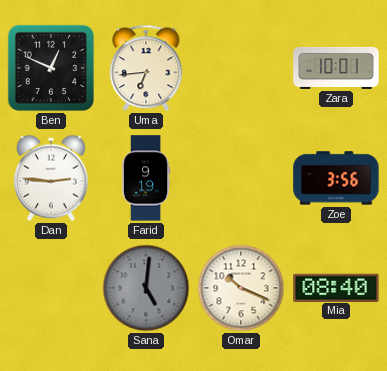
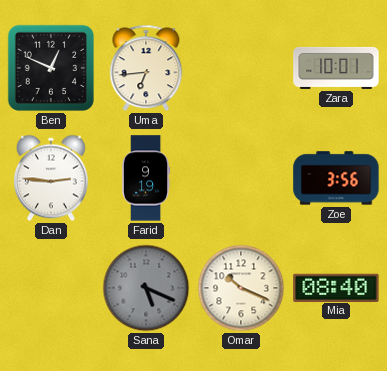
Sana: 5:01 -> 5:19 (146, 288)
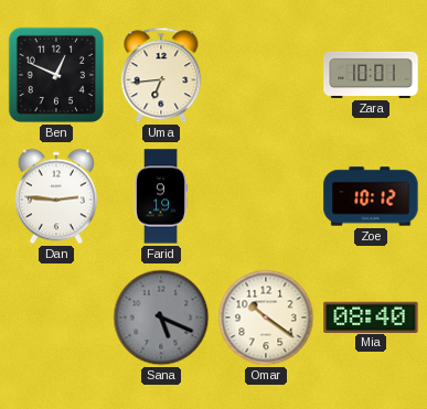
Zoe: 3:56 -> 10:12 (371, 196)
Omar: 10:19 -> 10:21 (266, 317)
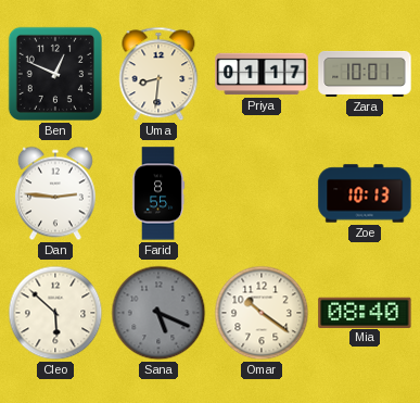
Uma: 6:44 -> 8:31 (158, 74)
Priya: none -> 01:17 (262, 74)
Farid: 9:19 -> 8:55 (158, 193)
Zoe: 10:12 -> 10:13 (365, 193)
Cleo: none -> 5:52 (55, 313)
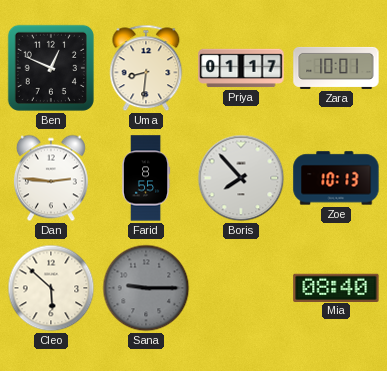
Boris: none -> 7:53 (241, 178)
Sana: 5:19 -> 9:15 (146, 288)
Omar: 10:21 -> none (262, 313)
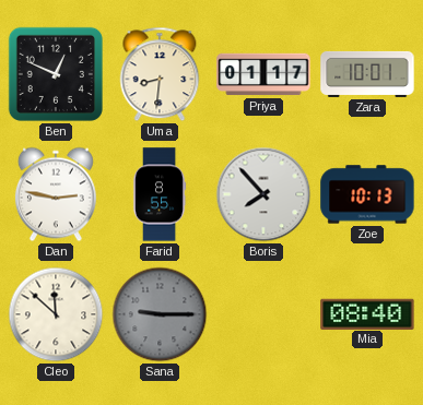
Dan: 2:46 -> 2:47 (56, 194)
Cleo: 5:52 -> 11:52 (56, 314)
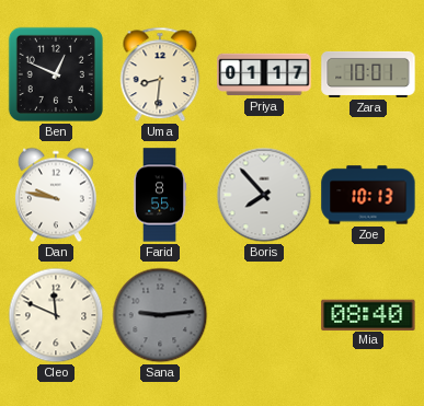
Dan: 2:47 -> 9:47 (56, 195)
Cleo: 11:52 -> 11:49 (56, 315)
Sana: 9:15 -> 9:14 (160, 315)
